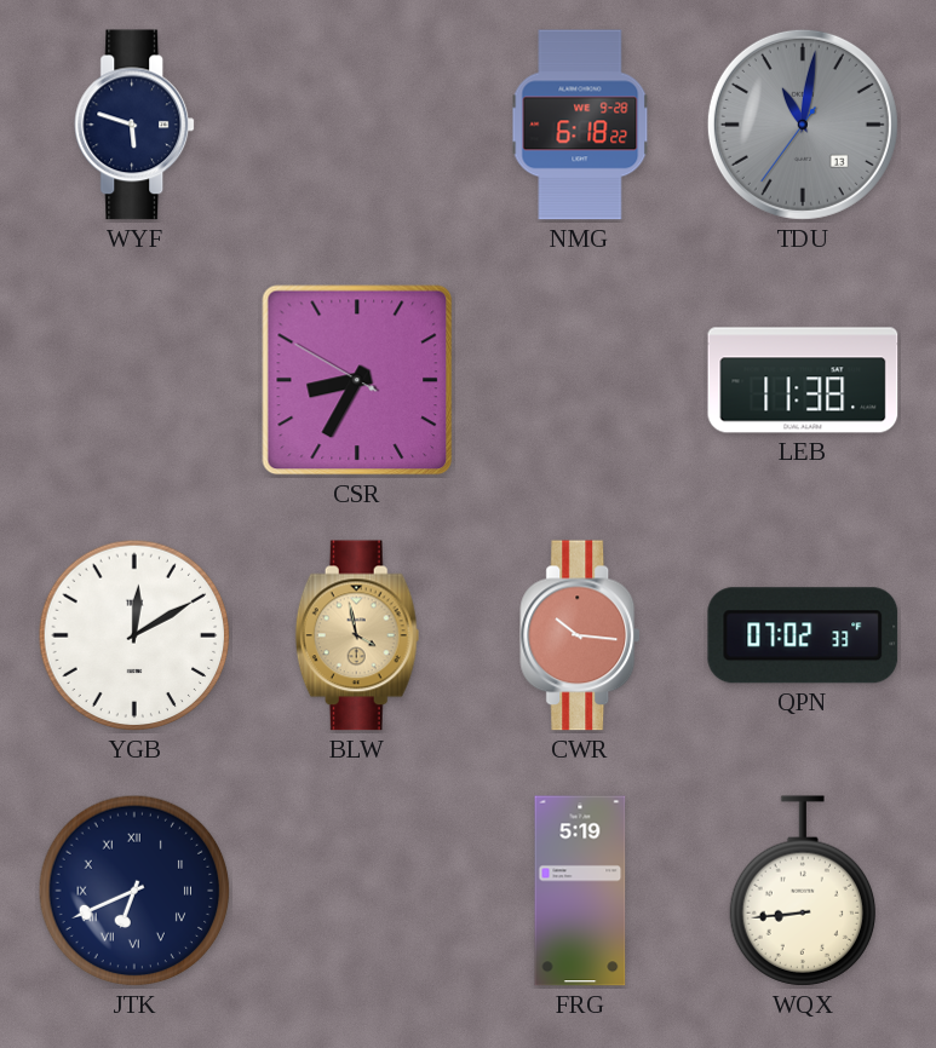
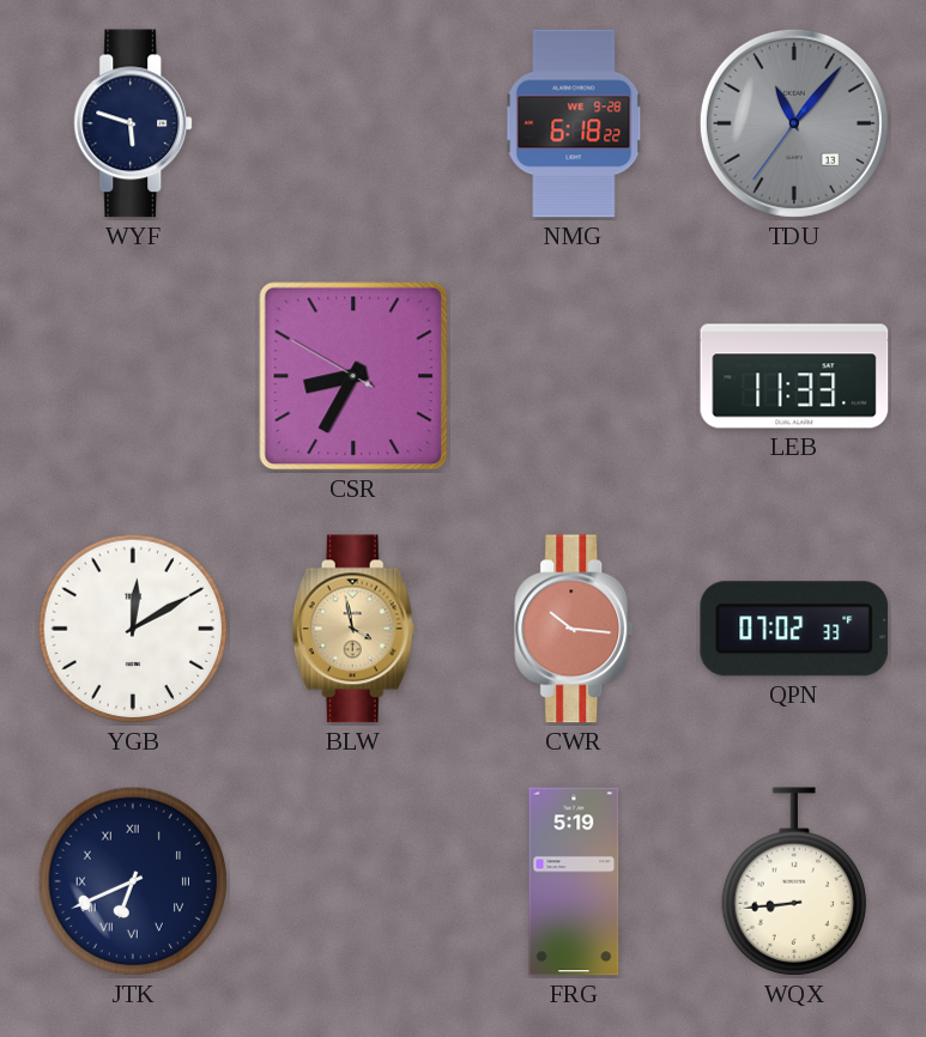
TDU: 11:01 -> 11:06 (794, 123)
LEB: 11:38 -> 11:33 (794, 376)
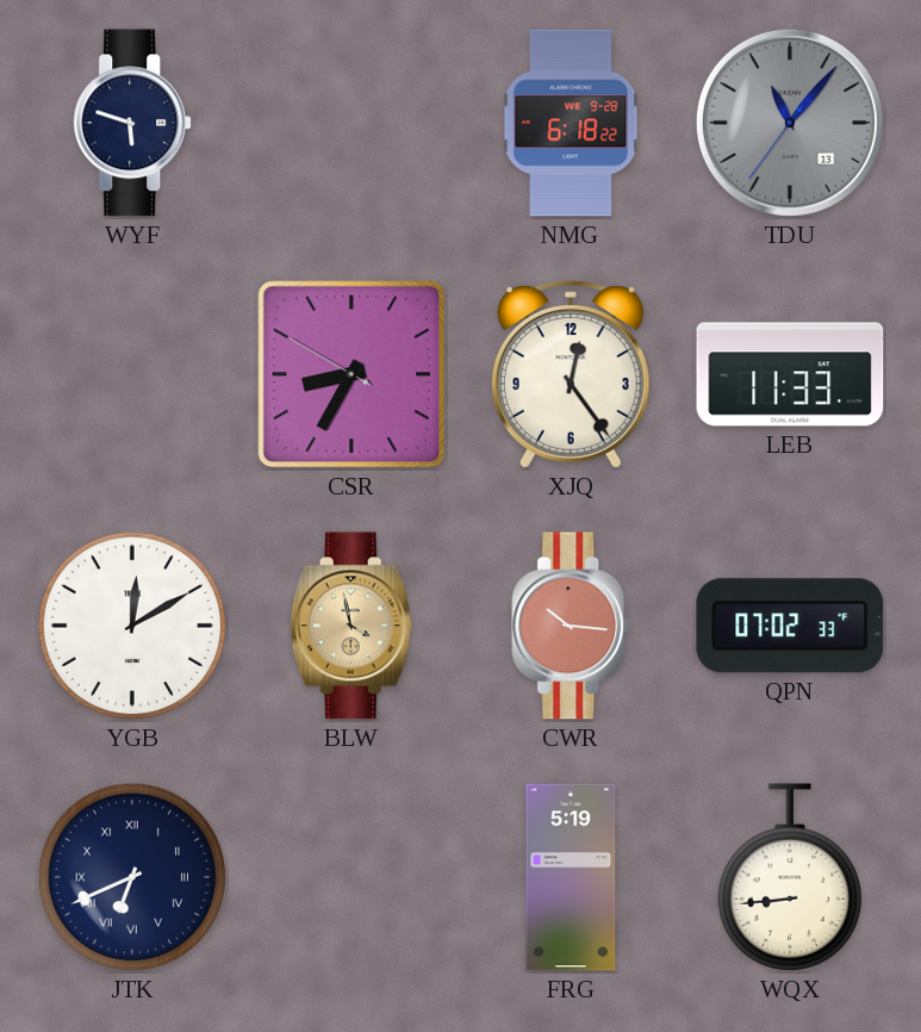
XJQ: none -> 12:24 (571, 374)
